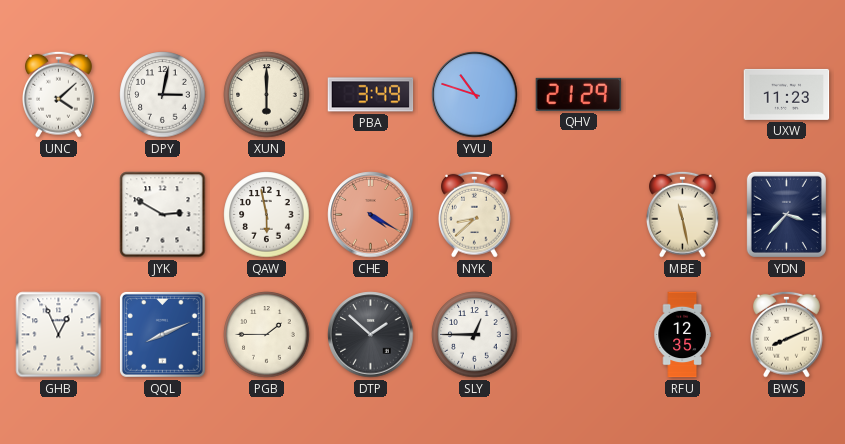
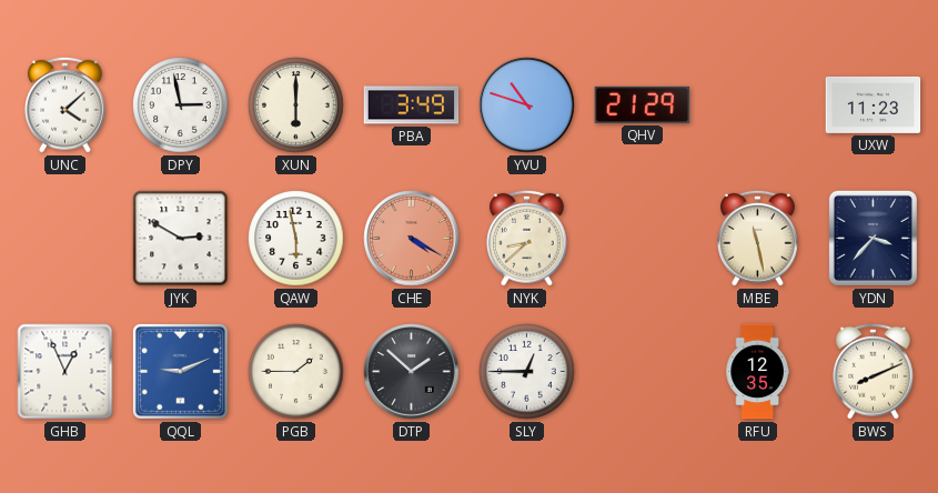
DPY: 3:02 -> 2:58 (181, 105)
QQL: 8:11 -> 9:11 (180, 371)
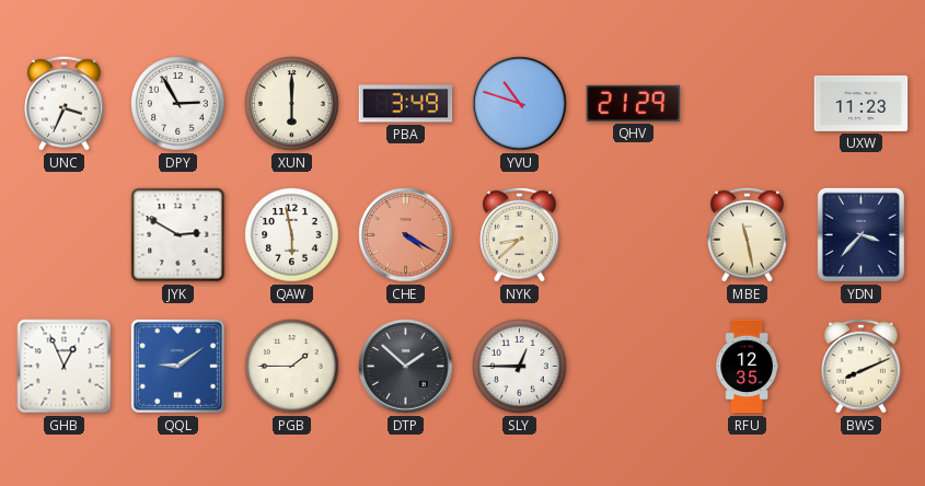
UNC: 4:08 -> 3:34 (65, 103)
DPY: 2:58 -> 2:55 (178, 104)
QQL: 9:11 -> 9:09 (177, 366)
